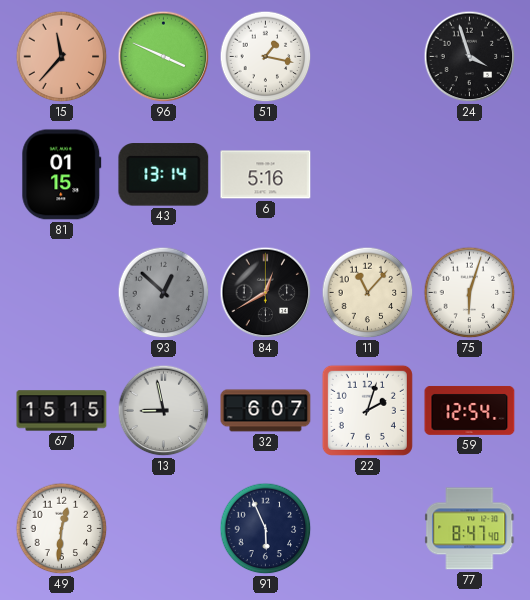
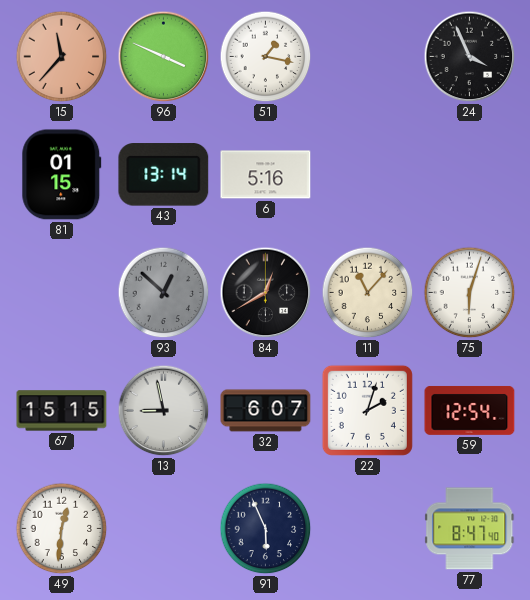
24: 3:57 -> 3:56 (470, 57)
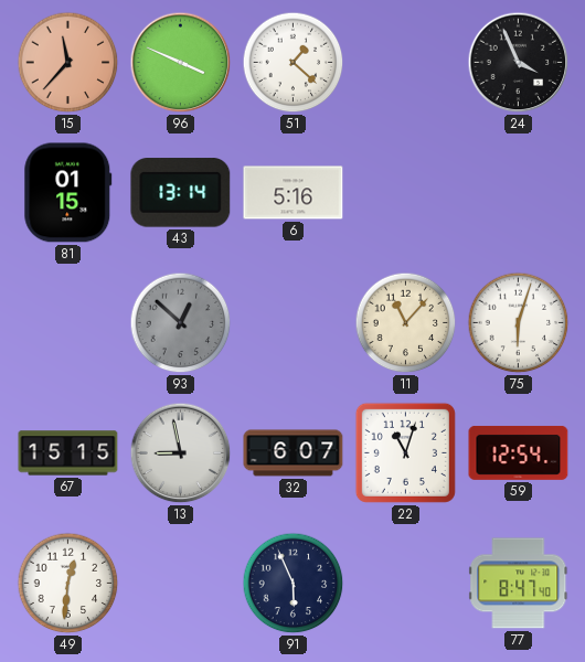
51: 1:17 -> 1:22 (294, 63)
84: 12:40 -> none (266, 293)
22: 2:03 -> 11:03 (405, 452)
